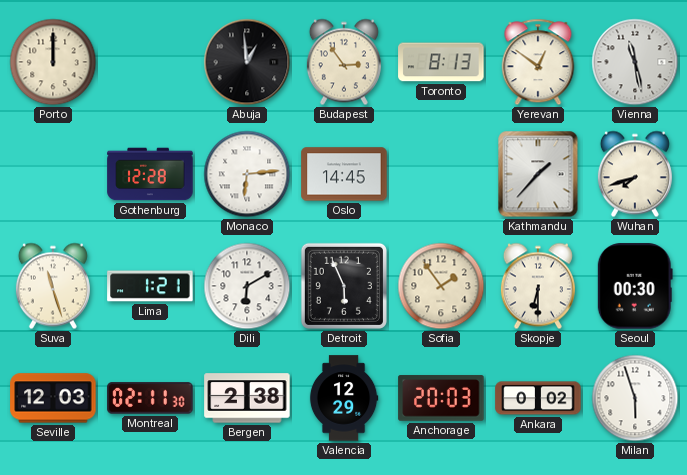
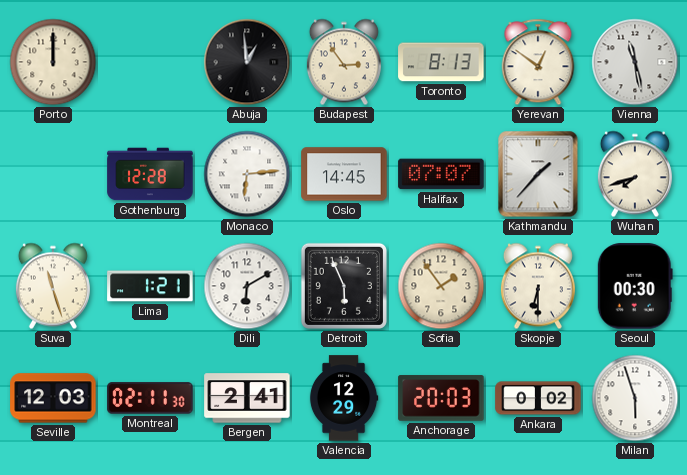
Halifax: none -> 07:07 (441, 174)
Bergen: 2:38 -> 2:41 (247, 398)
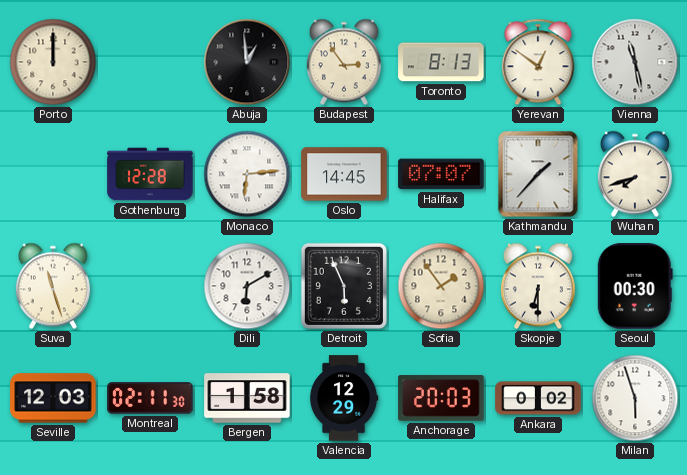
Lima: 1:21 -> none (150, 286)
Bergen: 2:41 -> 1:58 (247, 398)
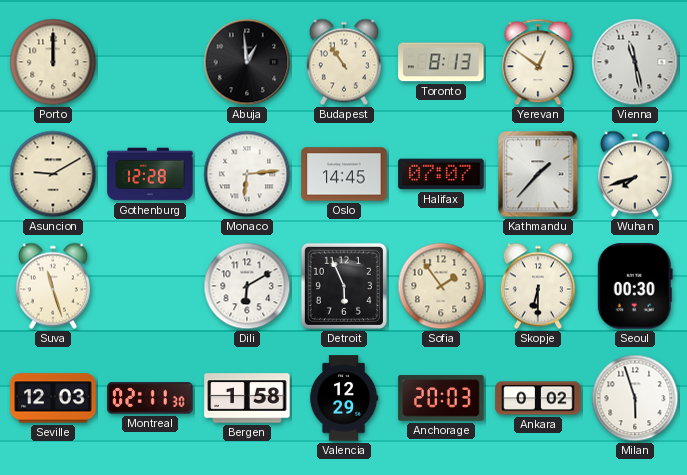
Budapest: 2:54 -> 10:54 (344, 62)
Asuncion: none -> 9:10 (53, 174)
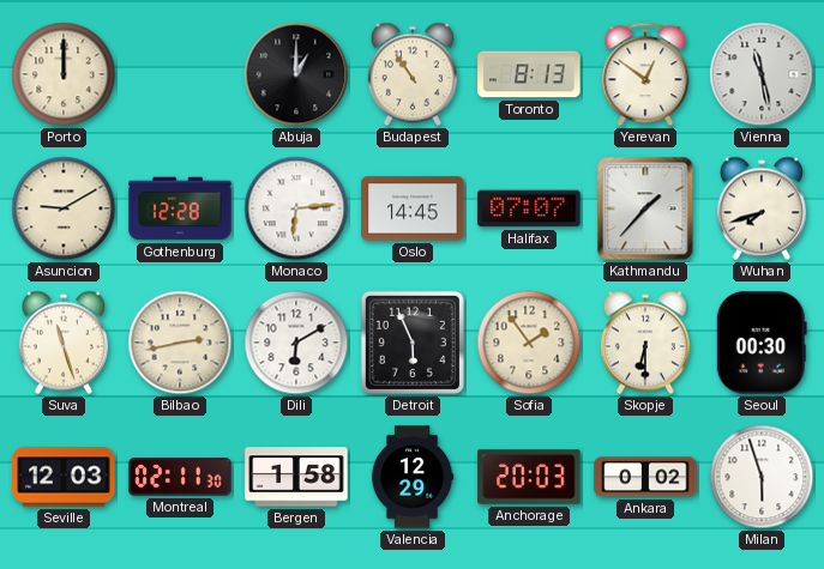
Abuja: 12:59 -> 1:00 (296, 74)
Bilbao: none -> 2:43 (180, 343)
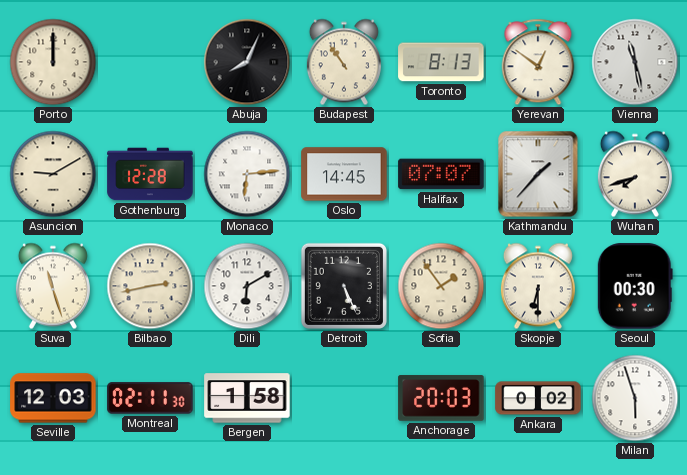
Abuja: 1:00 -> 8:04 (247, 62)
Detroit: 5:56 -> 5:26 (344, 286)
Valencia: 12:29 -> none (413, 477)
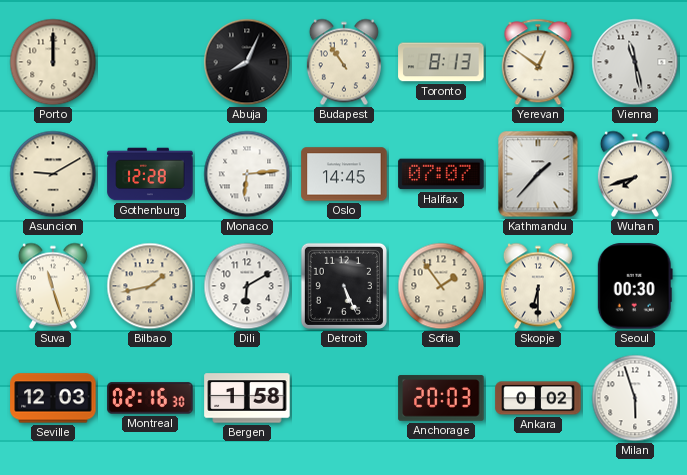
Bilbao: 2:43 -> 1:43 (150, 286)
Montreal: 02:11 -> 02:16 (150, 398)
